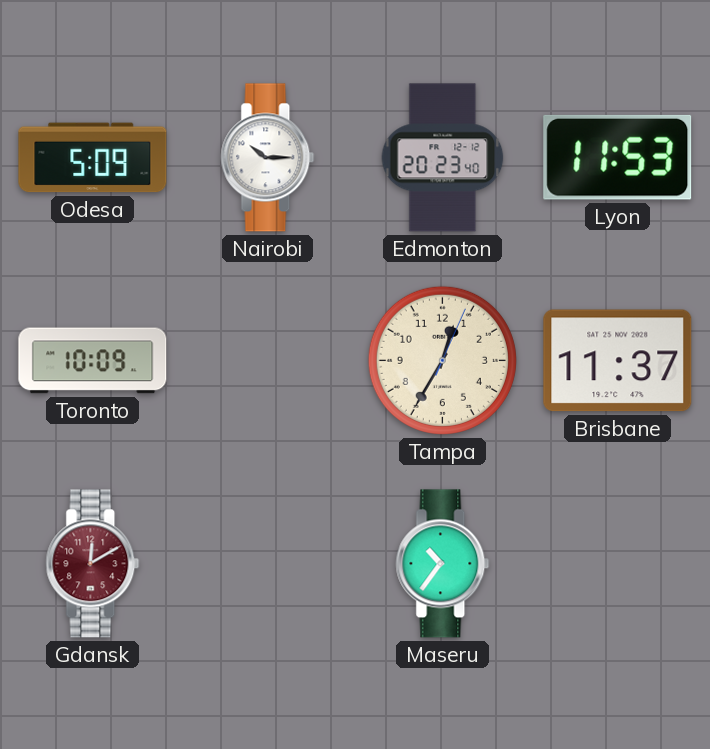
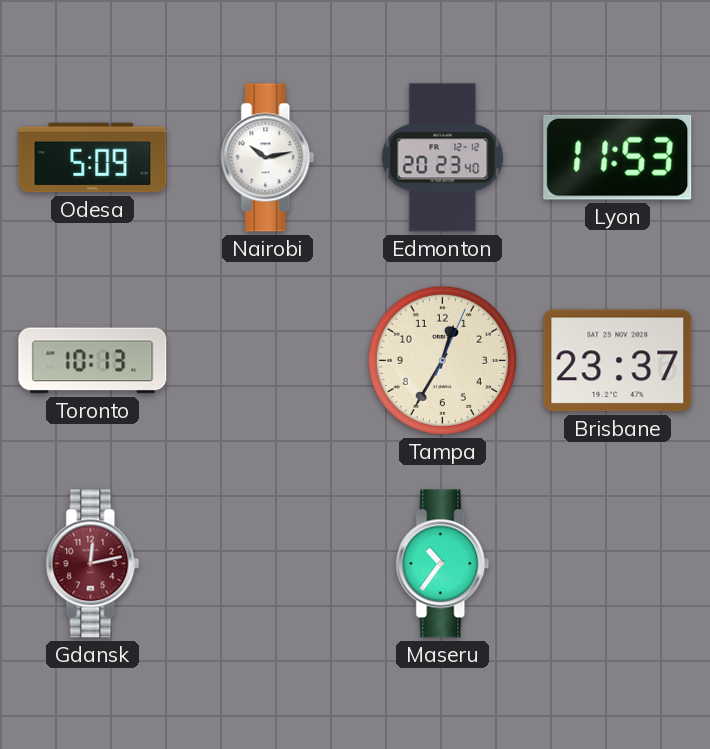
Nairobi: 10:15 -> 10:13 (268, 158)
Toronto: 10:09 -> 10:13 (93, 361)
Brisbane: 11:37 -> 23:37 (618, 361)
Gdansk: 12:10 -> 12:13 (93, 564)
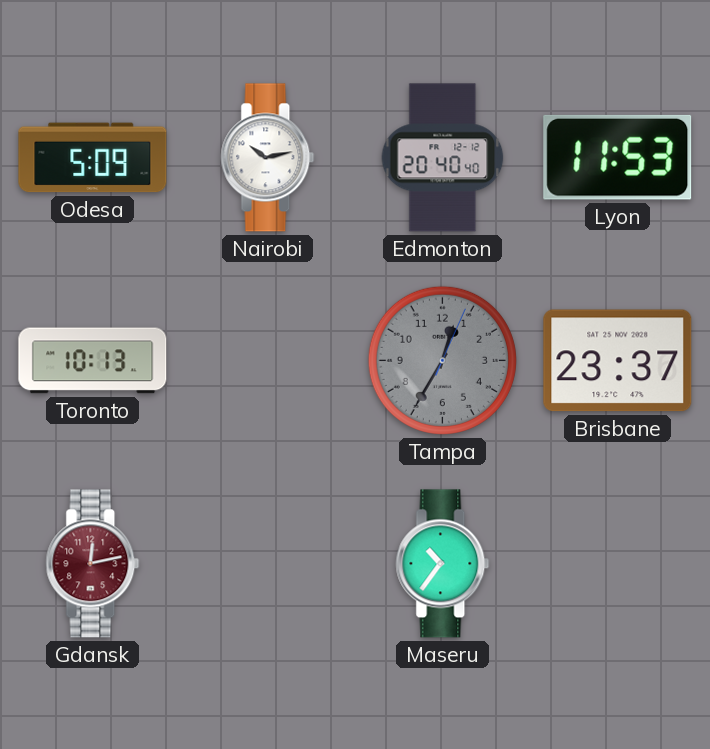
Edmonton: 20:23 -> 20:40 (443, 158)
Tampa dial: cream -> grey (442, 360)
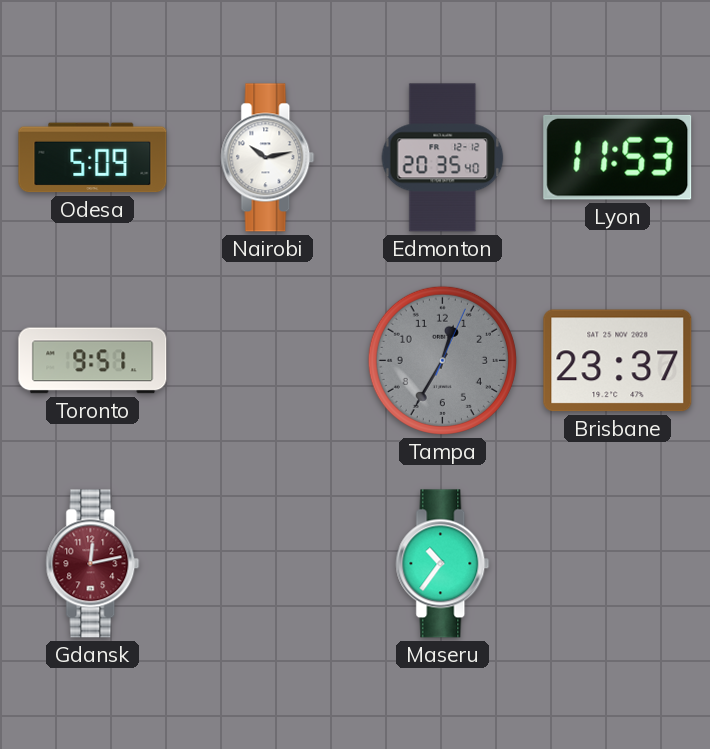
Edmonton: 20:40 -> 20:35 (443, 158)
Toronto: 10:13 -> 9:51 (93, 361)
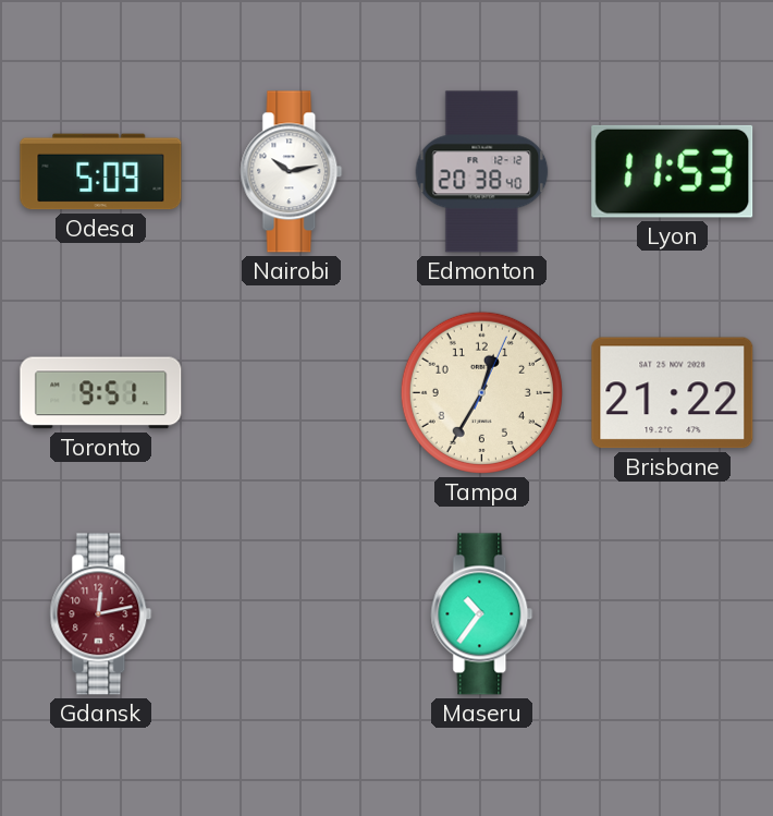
Edmonton: 20:35 -> 20:38 (482, 172)
Tampa dial: grey -> cream (481, 392)
Brisbane: 23:37 -> 21:22 (673, 393)
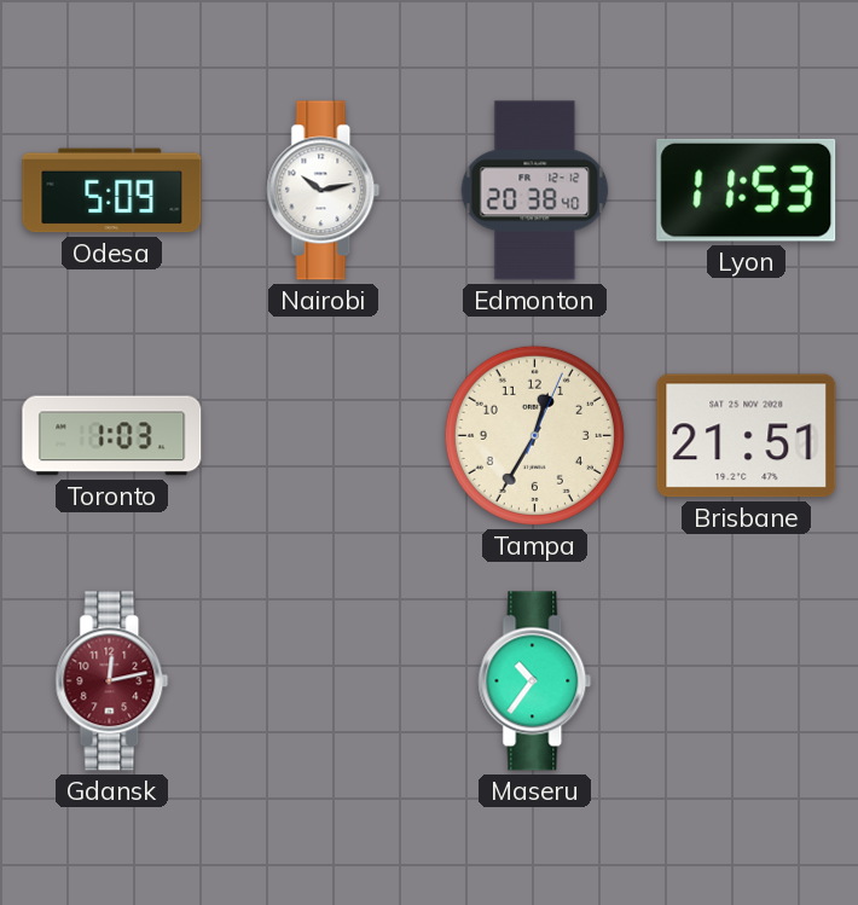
Toronto: 9:51 -> 1:03 (112, 436)
Brisbane: 21:22 -> 21:51 (747, 436)
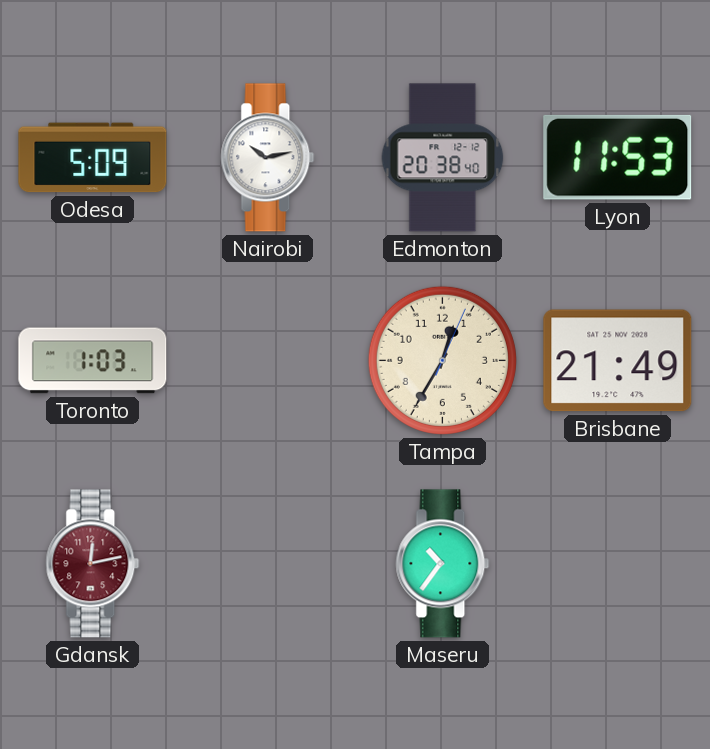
Brisbane: 21:51 -> 21:49 (618, 361)
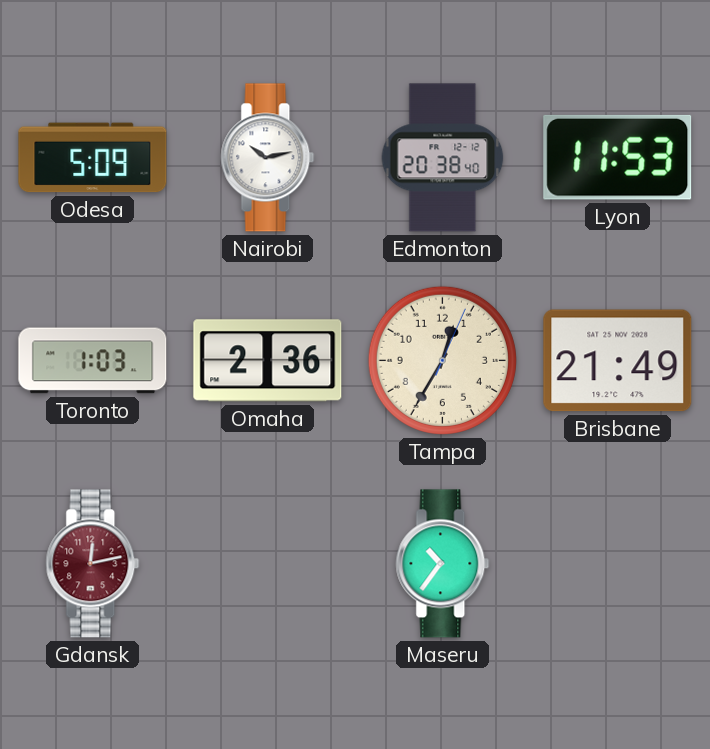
Omaha: none -> 2:36 (268, 361)
